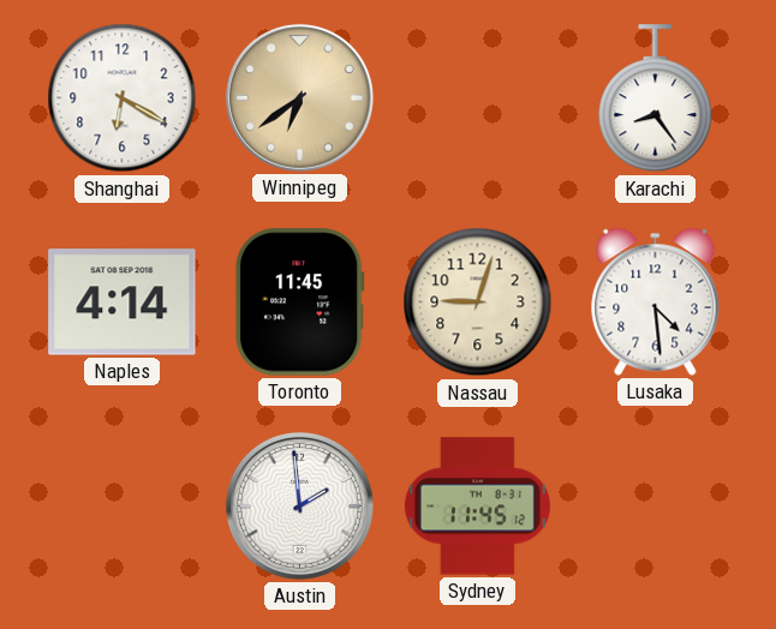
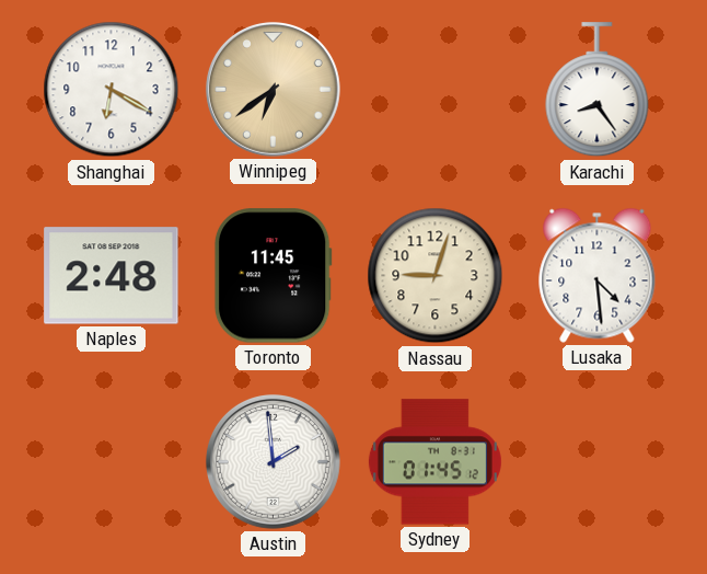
Naples: 4:14 -> 2:48 (112, 276)
Sydney: 11:45 -> 01:45 (434, 462)
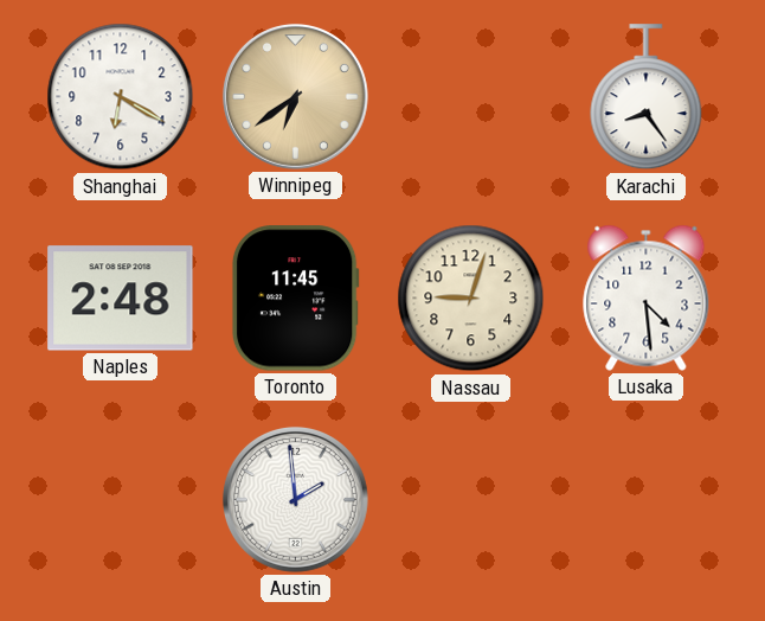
Sydney: 01:45 -> none (434, 462)
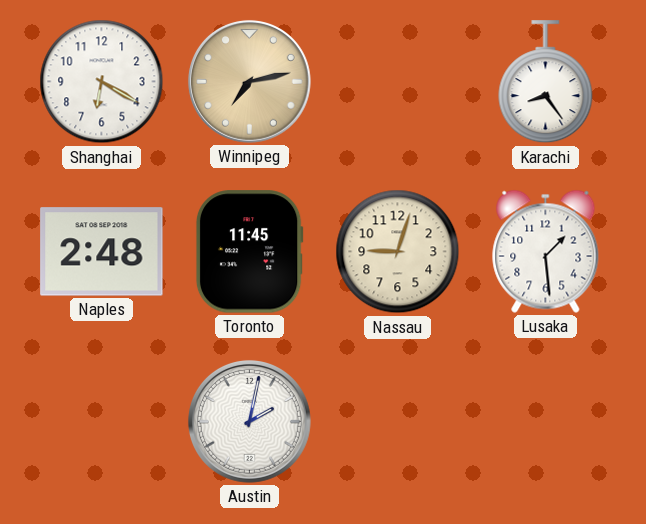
Winnipeg: 6:39 -> 7:13 (249, 81)
Lusaka: 4:29 -> 1:29 (546, 251)
Austin: 1:59 -> 2:02 (249, 421)
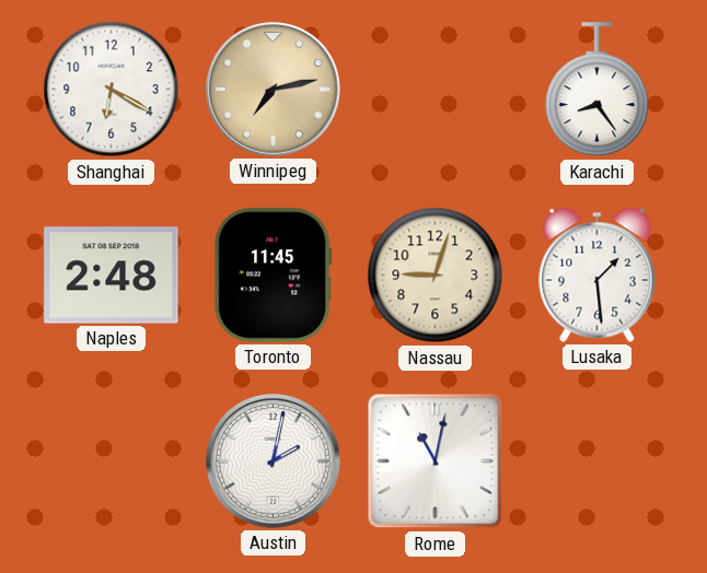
Rome: none -> 11:02 (436, 461)
